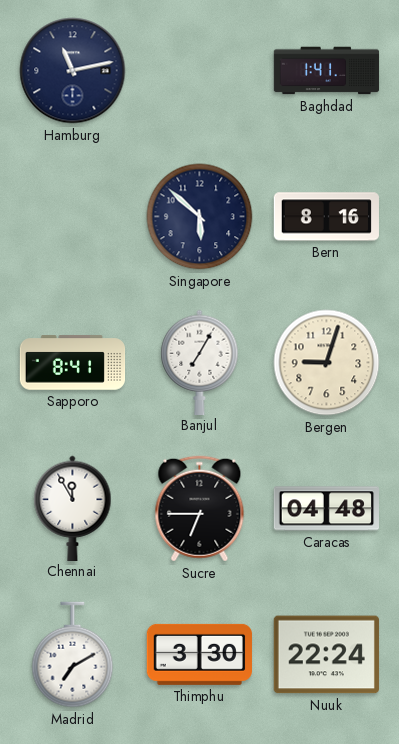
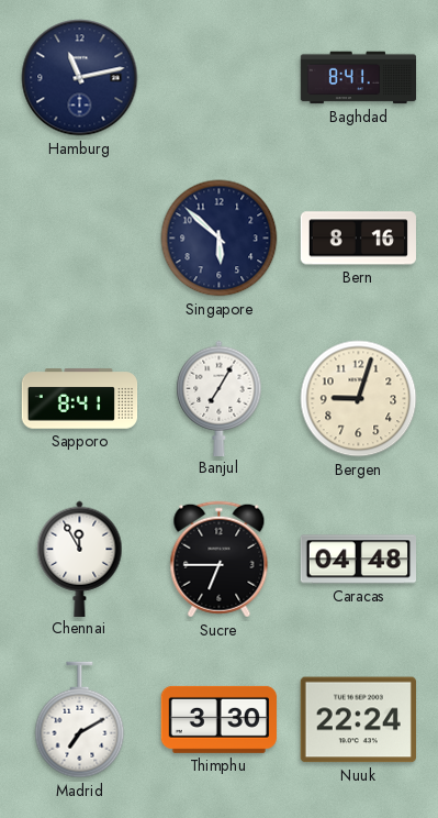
Baghdad: 1:41 -> 8:41 (359, 78)
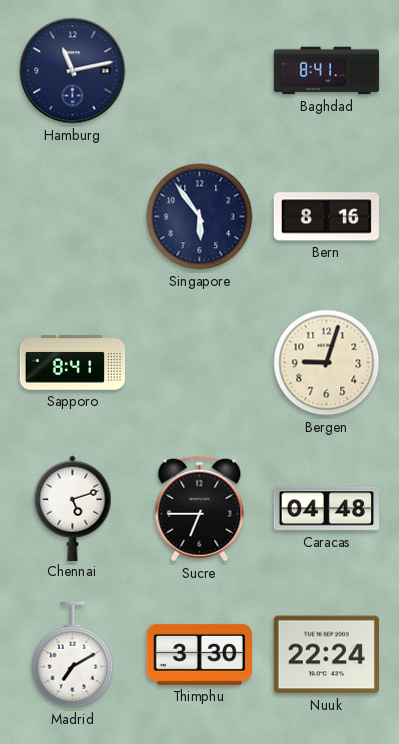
Singapore: 5:52 -> 5:54 (200, 217)
Banjul: 7:05 -> none (220, 398)
Chennai: 11:55 -> 5:12 (73, 508)
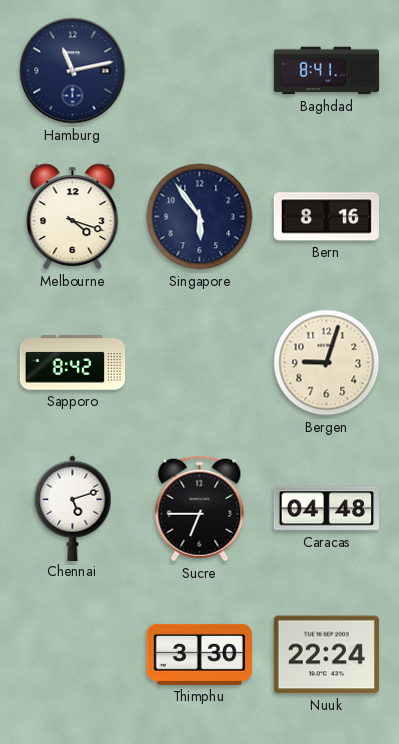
Melbourne: none -> 4:18 (73, 217)
Sapporo: 8:41 -> 8:42 (73, 363)
Madrid: 7:10 -> none (73, 655)
